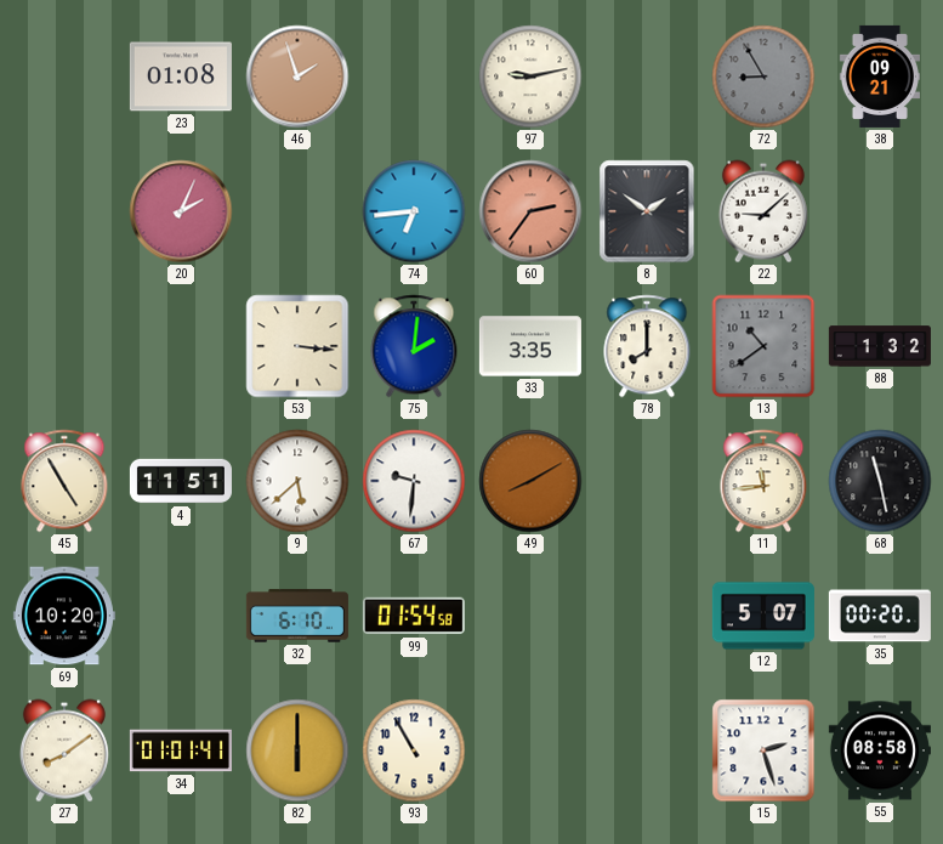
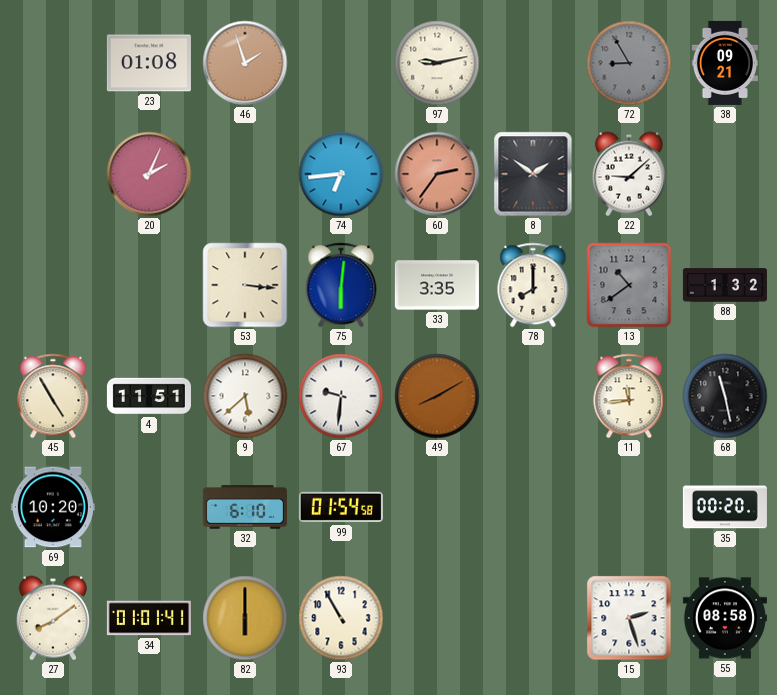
75: 2:01 -> 6:01 (341, 285)
12: 5:07 -> none (763, 616)
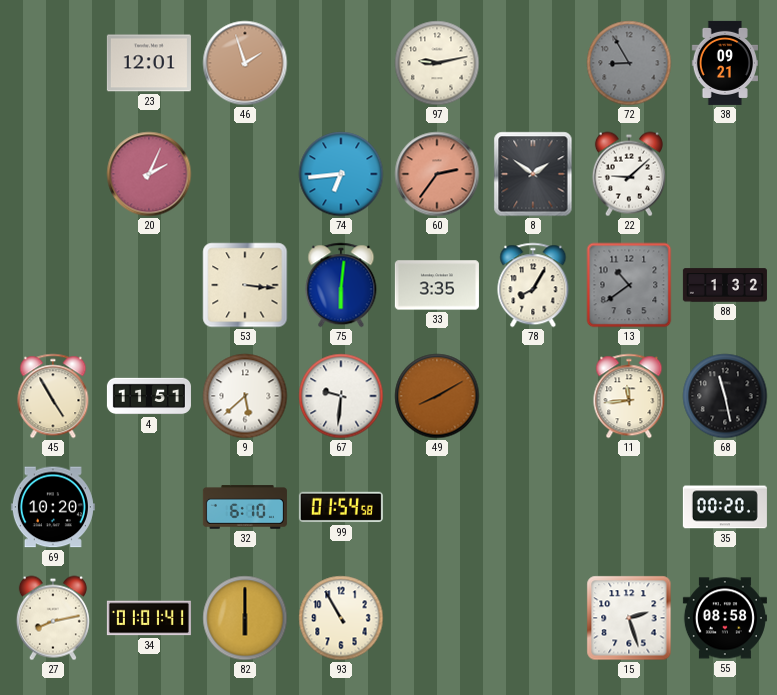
23: 01:08 -> 12:01 (149, 63)
78: 8:00 -> 8:05 (533, 285)
27: 8:09 -> 8:13 (53, 618)
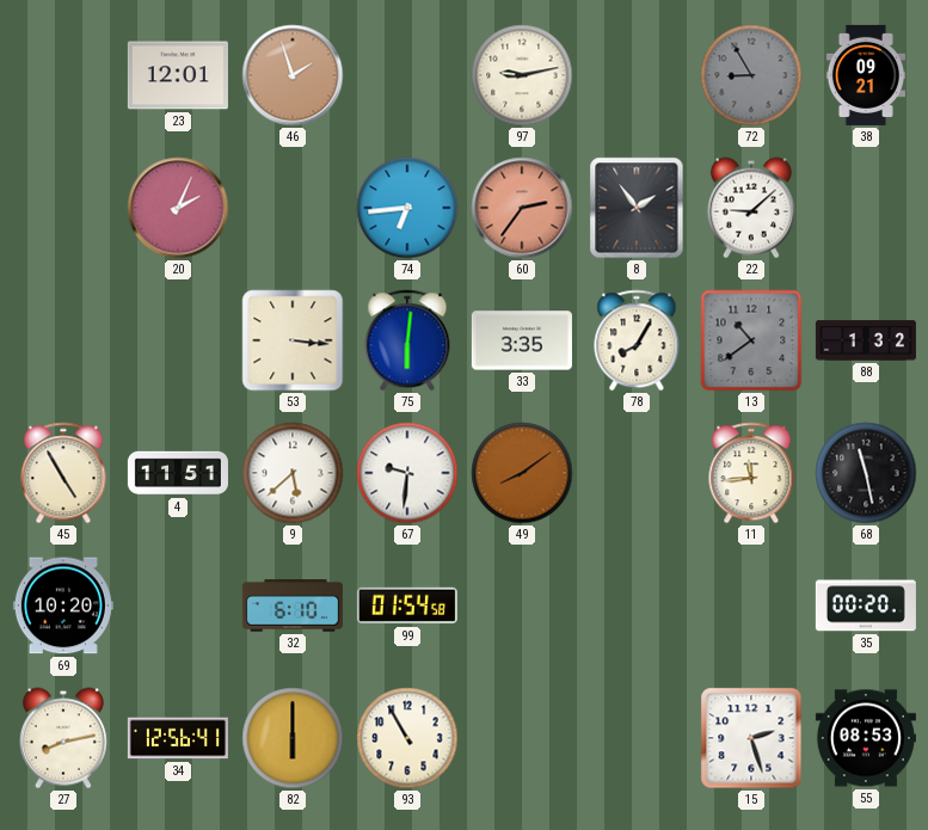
8: 1:51 -> 1:54 (637, 208)
49: 8:10 -> 8:09 (522, 473)
34: 01:01 -> 12:56 (178, 738)
55: 08:58 -> 08:53 (866, 738)
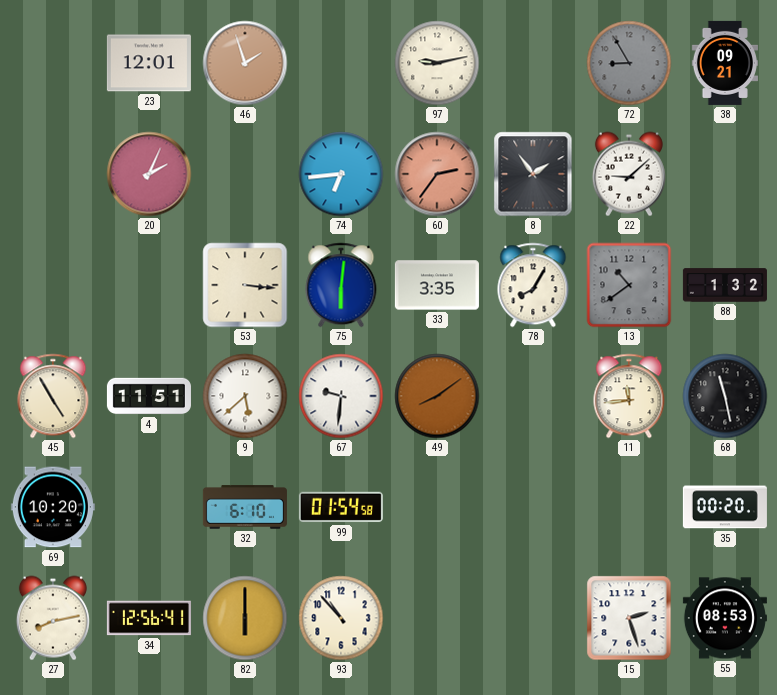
93: 10:55 -> 10:53 (341, 618)
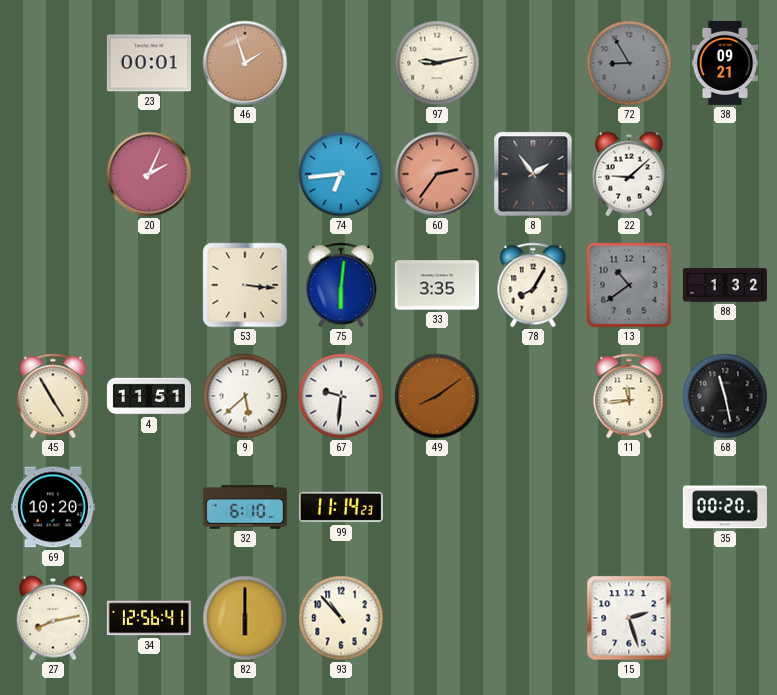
23: 12:01 -> 00:01 (149, 63)
99: 01:54 -> 11:14 (341, 507)
55: 08:53 -> none (725, 618)
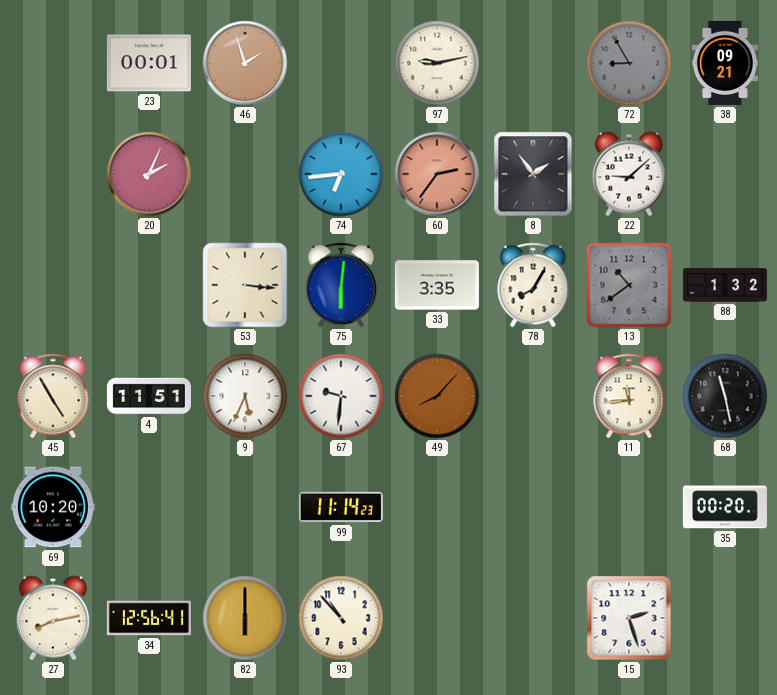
9: 5:38 -> 5:34 (245, 396)
49: 8:09 -> 8:07 (437, 396)
32: 6:10 -> none (245, 507)
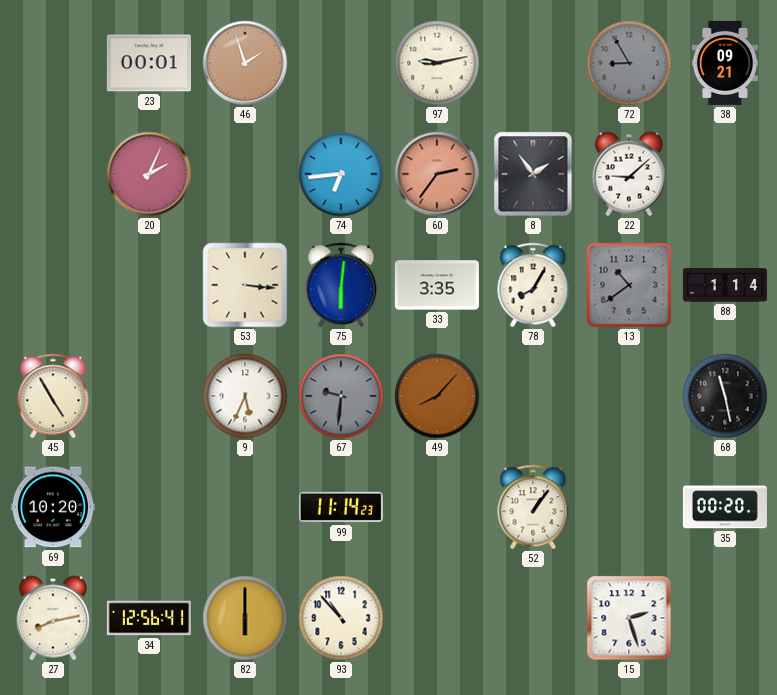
88: 1:32 -> 1:14 (725, 285)
4: 11:51 -> none (149, 396)
67 dial: white -> grey (341, 396)
11: 11:44 -> none (629, 396)
52: none -> 1:06 (533, 507)
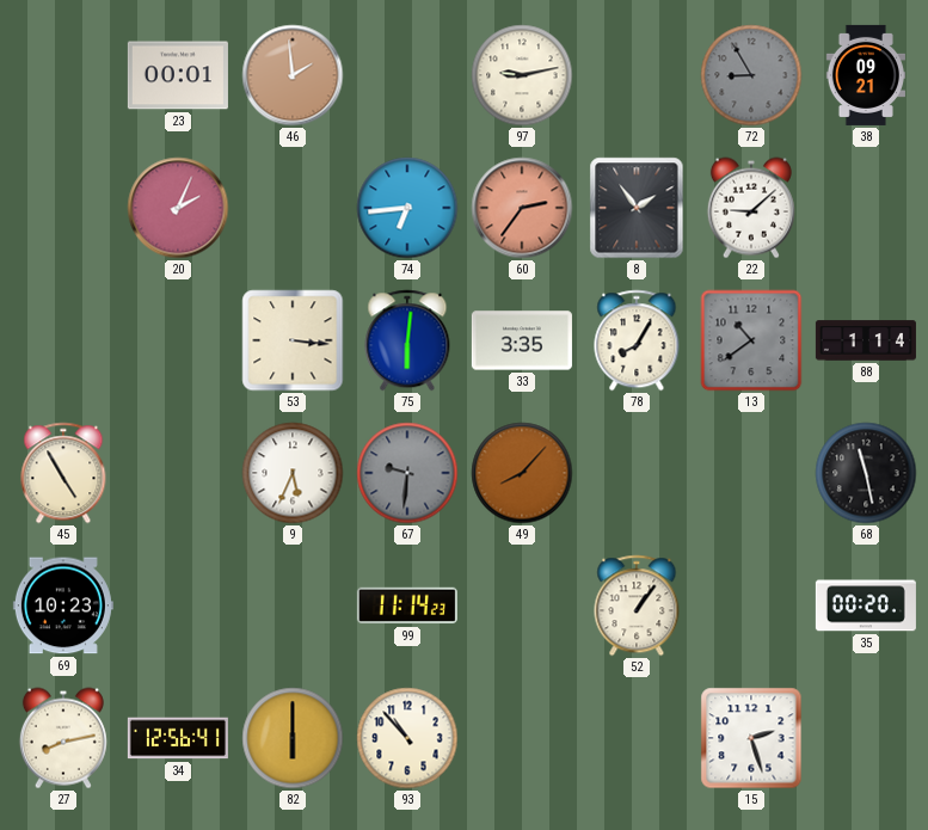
46: 1:57 -> 1:59 (293, 75)
69: 10:20 -> 10:23 (63, 605)
